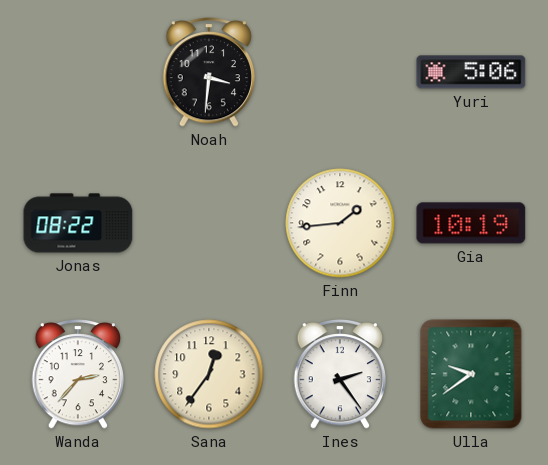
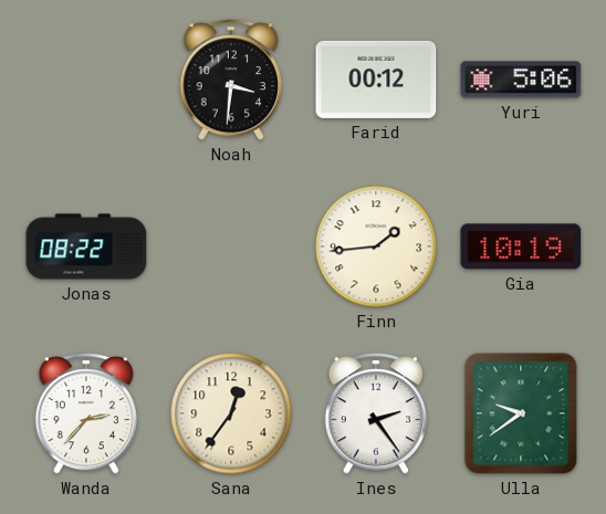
Farid: none -> 00:12 (376, 80)
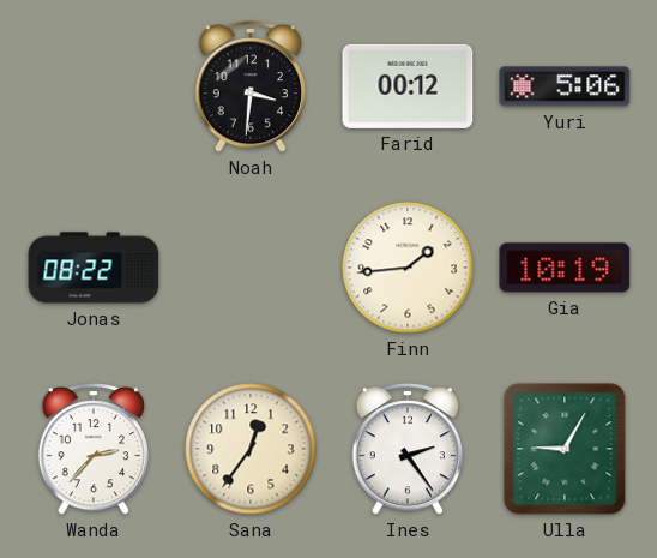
Ulla: 9:39 -> 9:05 (565, 449)
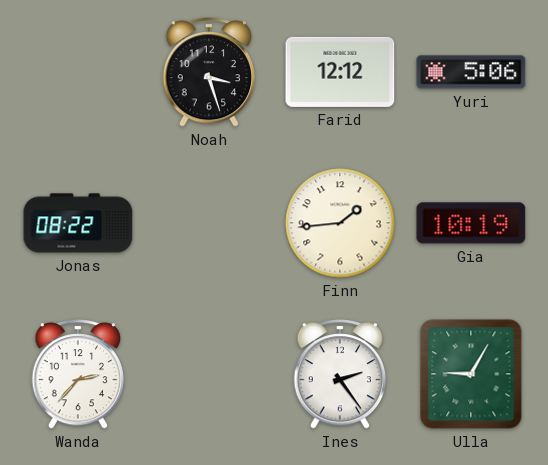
Noah: 3:31 -> 3:27 (208, 73)
Farid: 00:12 -> 12:12 (340, 72)
Sana: 12:36 -> none (251, 449)
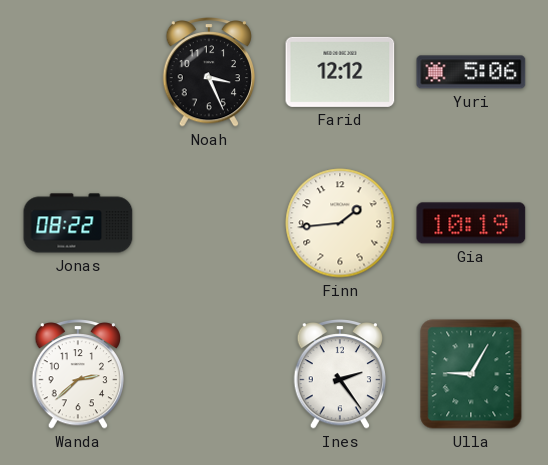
Noah: 3:27 -> 3:26 (208, 73)
Wanda: 2:37 -> 2:38 (77, 375)
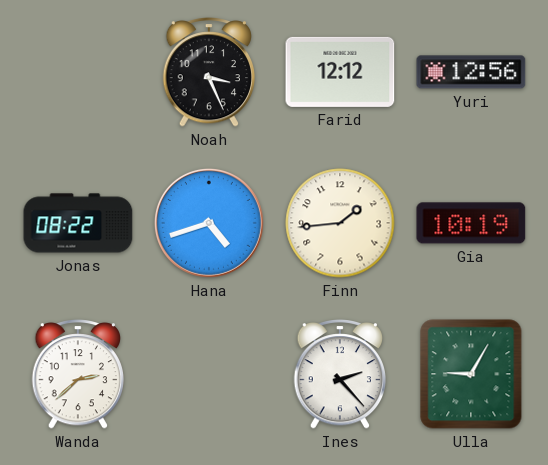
Yuri: 5:06 -> 12:56 (471, 72)
Hana: none -> 4:42 (209, 223)
Ines: 2:24 -> 2:23 (339, 375)
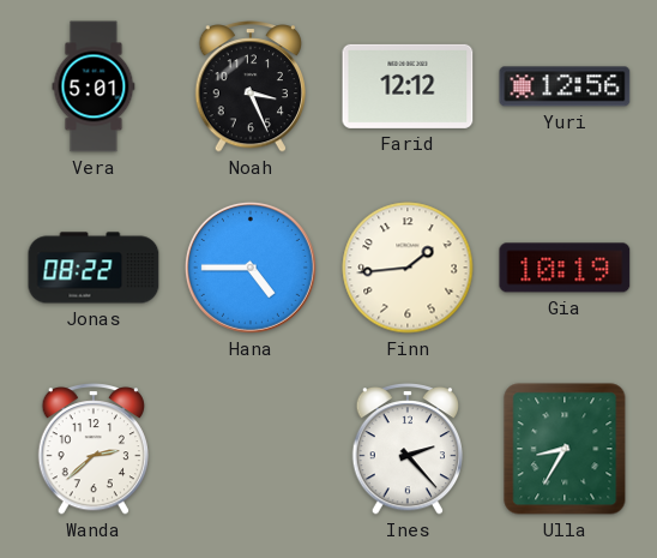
Vera: none -> 5:01 (94, 86)
Hana: 4:42 -> 4:45 (251, 268)
Ulla: 9:05 -> 8:35 (565, 449)
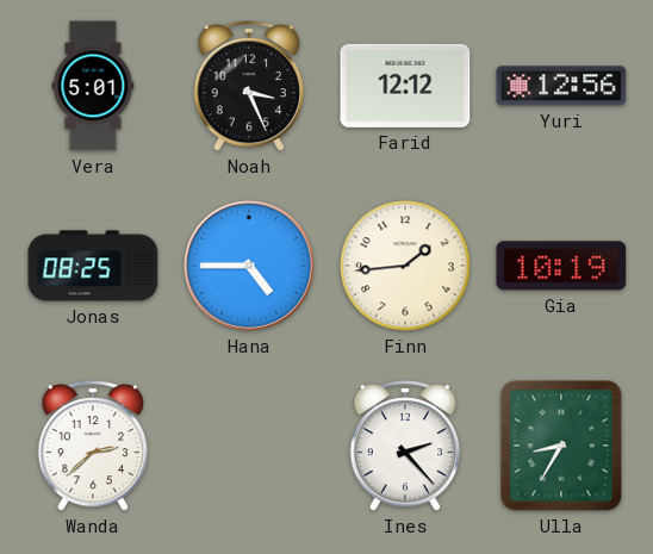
Jonas: 08:22 -> 08:25 (93, 266)
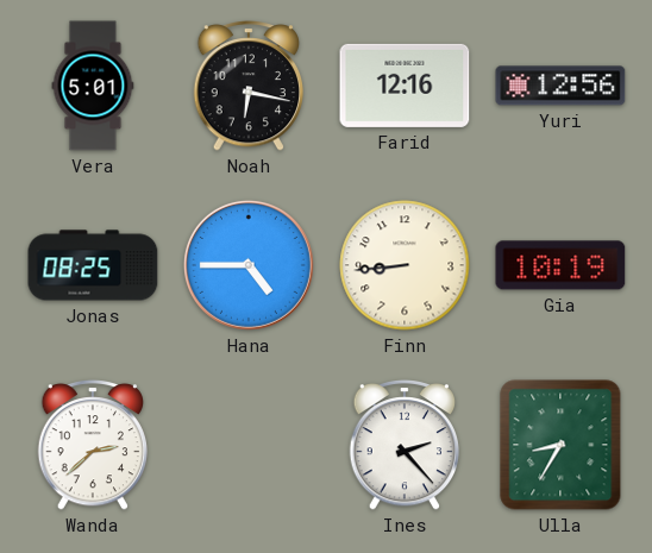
Noah: 3:26 -> 6:17 (247, 87)
Farid: 12:12 -> 12:16 (405, 86)
Finn: 1:44 -> 8:44 (405, 265)
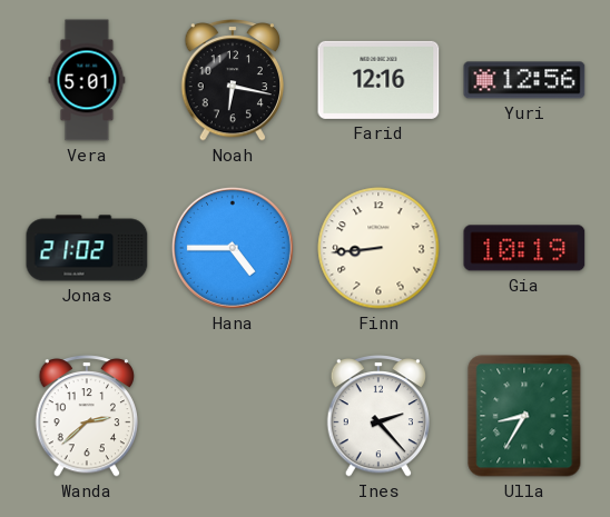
Jonas: 08:25 -> 21:02 (87, 248)
